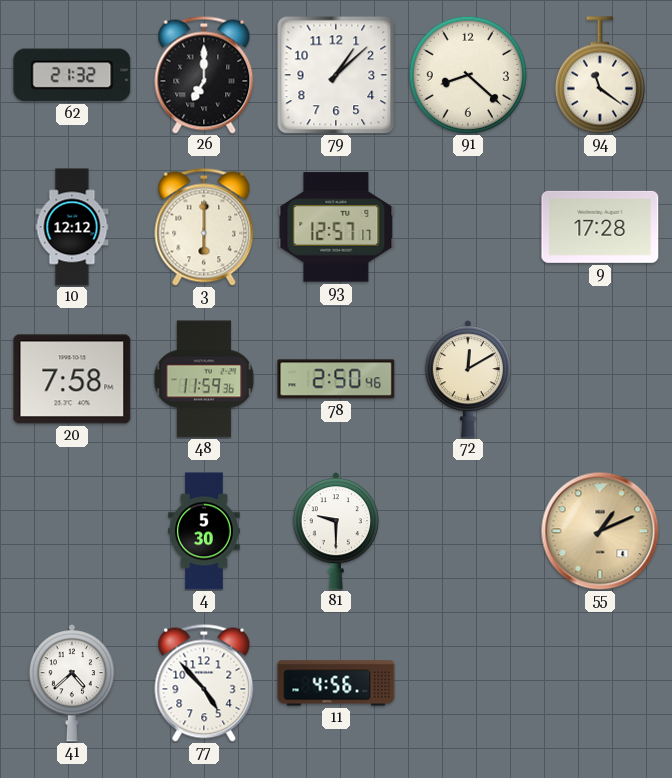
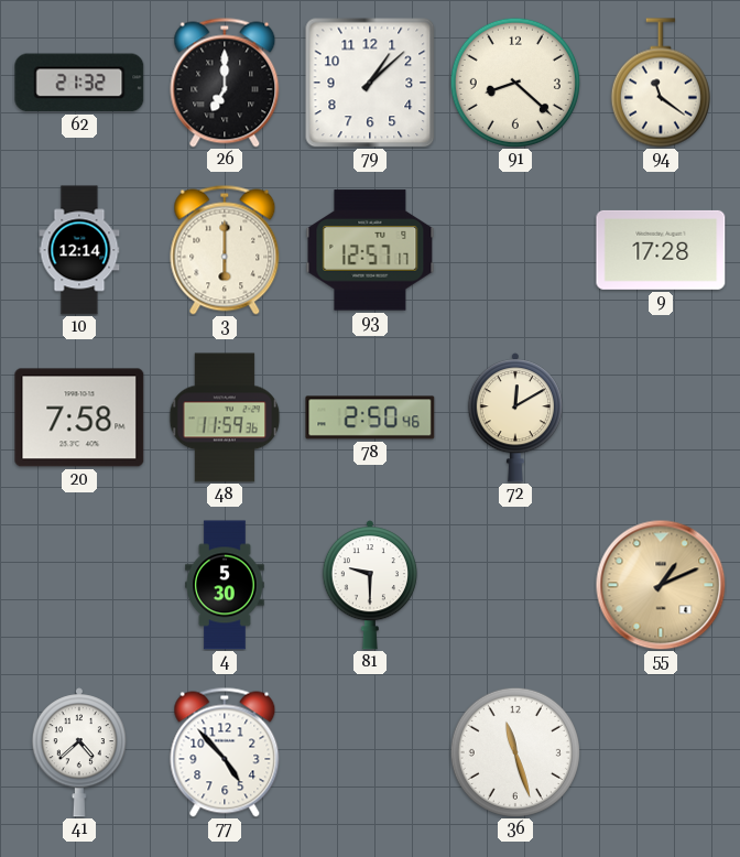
10: 12:12 -> 12:14 (79, 250)
11: 4:56 -> none (336, 683)
36: none -> 11:27 (515, 752)
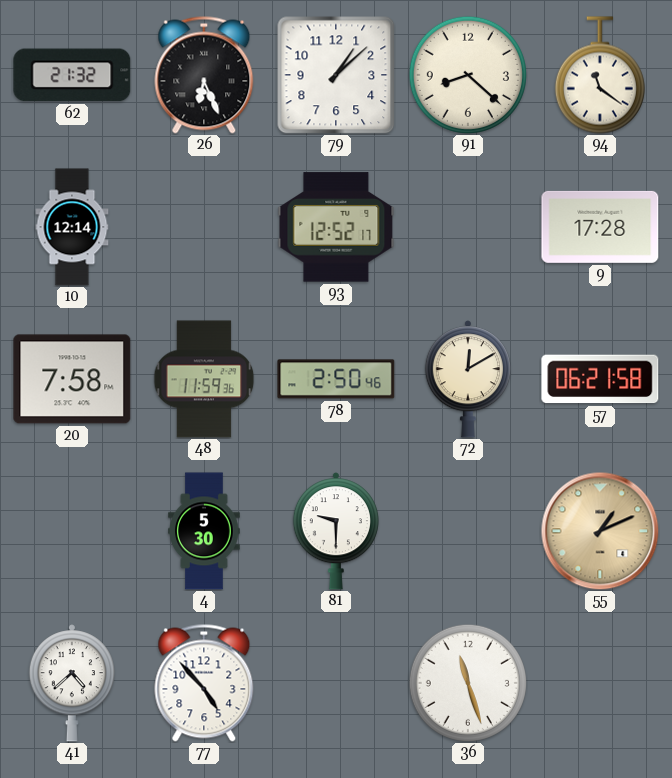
26: 7:00 -> 6:26 (204, 75)
3: 6:00 -> none (225, 250)
93: 12:57 -> 12:52 (336, 227)
57: none -> 06:21 (600, 379)
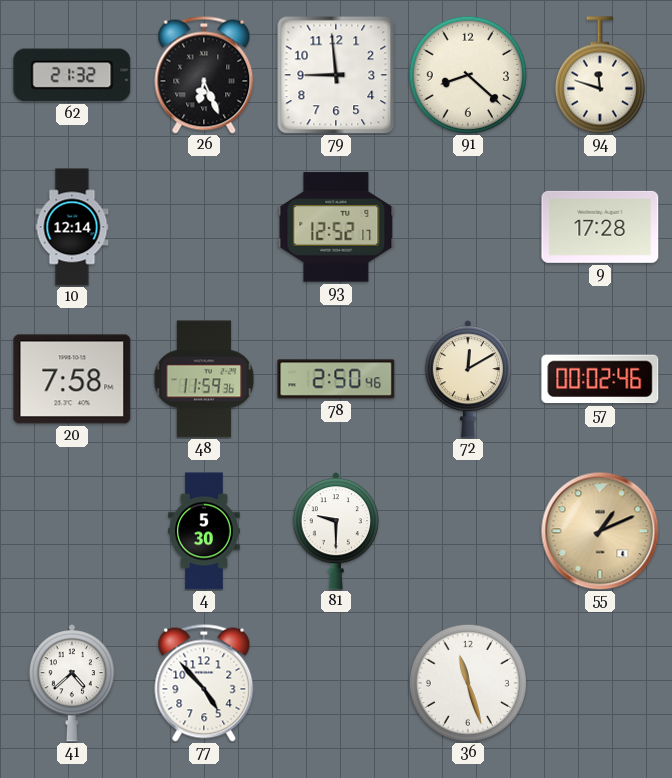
79: 1:08 -> 8:59 (336, 75)
94: 11:21 -> 11:48 (600, 75)
57: 06:21 -> 00:02 (600, 379)
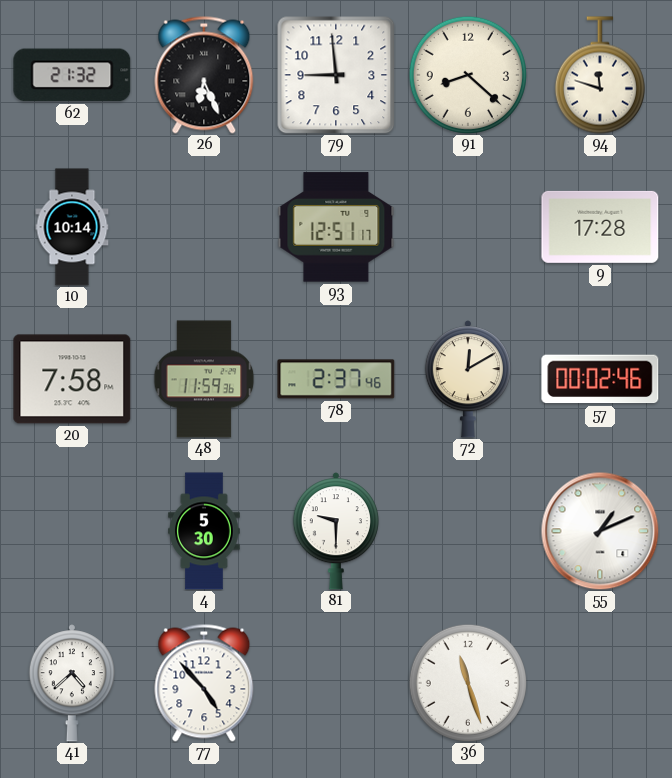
10: 12:14 -> 10:14 (72, 227)
93: 12:52 -> 12:51 (336, 227)
78: 2:50 -> 2:37 (336, 379)
55 dial: champagne -> white (600, 531)
